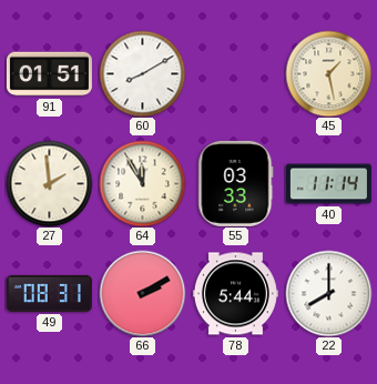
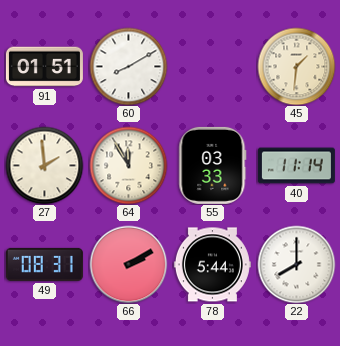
45: 1:28 -> 1:31 (296, 66)
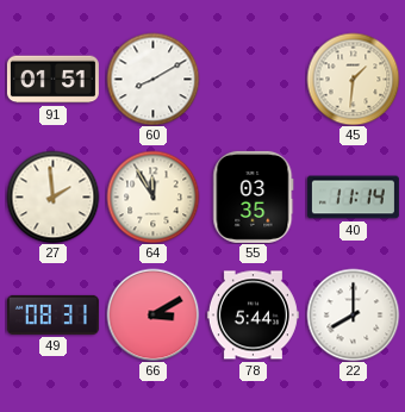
55: 03:33 -> 03:35 (254, 196)
66: 2:10 -> 3:10 (152, 314)
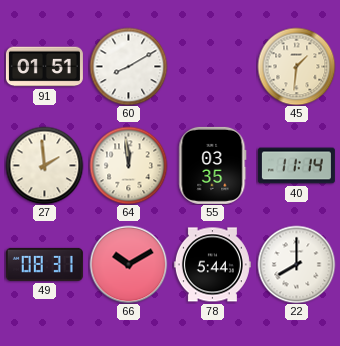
64: 11:55 -> 11:59 (128, 165)
66: 3:10 -> 10:10 (128, 264)
